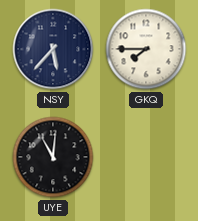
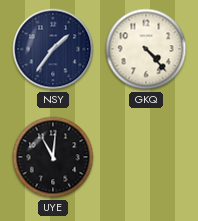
NSY: 5:37 -> 1:36 (53, 49)
GKQ: 7:45 -> 4:23 (146, 49)
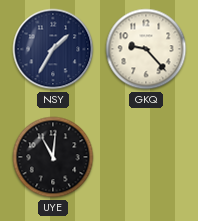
NSY: 1:36 -> 1:35 (53, 49)
GKQ: 4:23 -> 9:23 (146, 49)
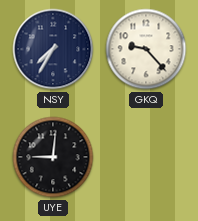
NSY: 1:35 -> 7:35 (53, 49)
UYE: 11:01 -> 9:01 (53, 157)
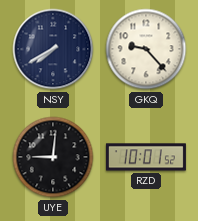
NSY: 7:35 -> 7:40 (53, 49)
RZD: none -> 10:01 (146, 157)
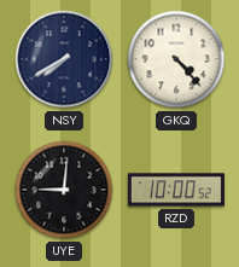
GKQ: 9:23 -> 4:23 (176, 59)
RZD: 10:01 -> 10:00 (176, 190)
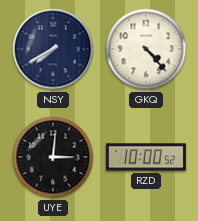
UYE: 9:01 -> 3:01 (53, 157)
